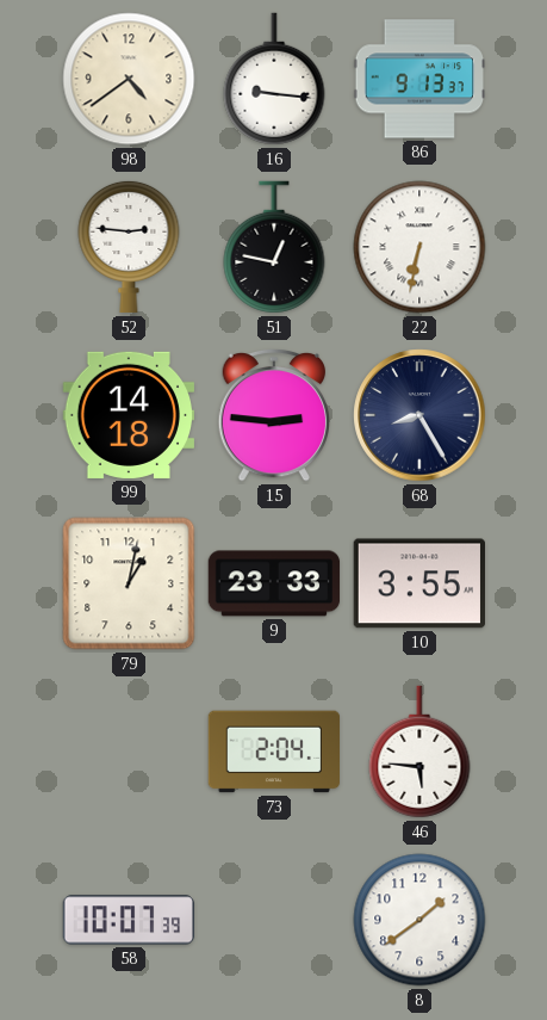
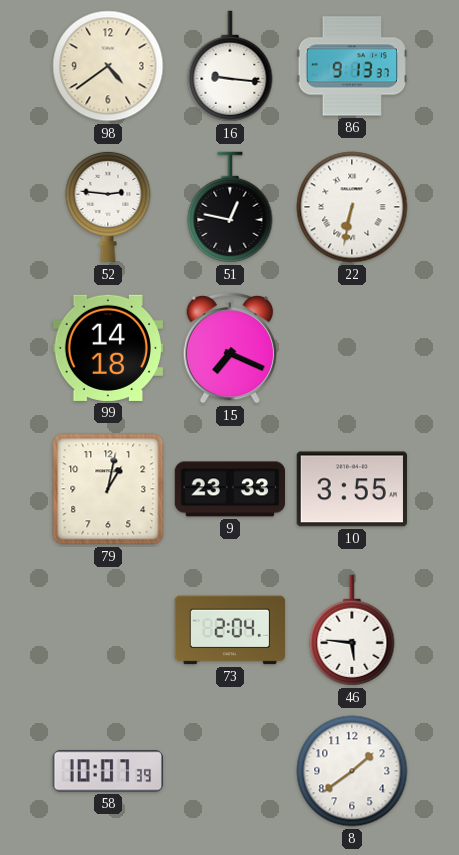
15: 2:46 -> 7:19 (229, 348)
68: 8:25 -> none (419, 415)
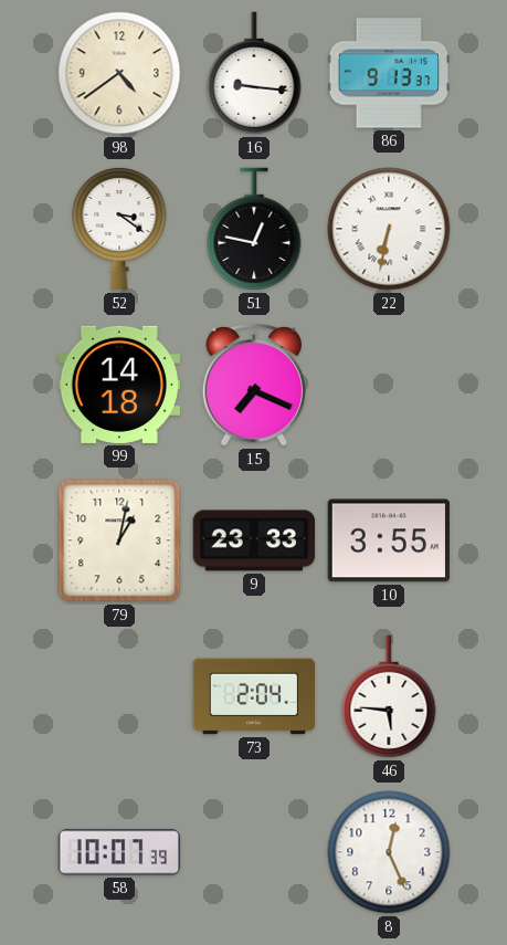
52: 2:46 -> 3:21 (119, 229)
8: 1:39 -> 12:26 (389, 852)
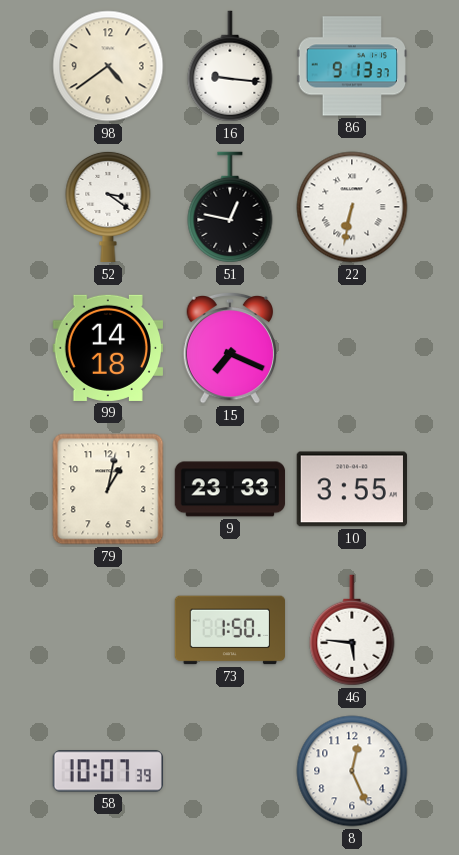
73: 2:04 -> 1:50 (230, 630)
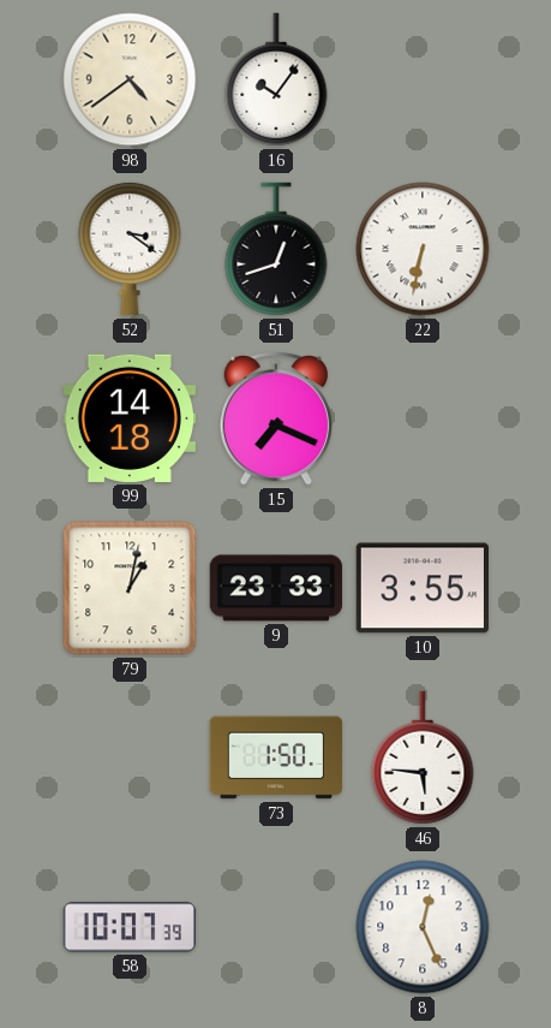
16: 9:16 -> 10:06 (276, 79)
86: 9:13 -> none (352, 66)
51: 12:47 -> 12:42 (276, 249)
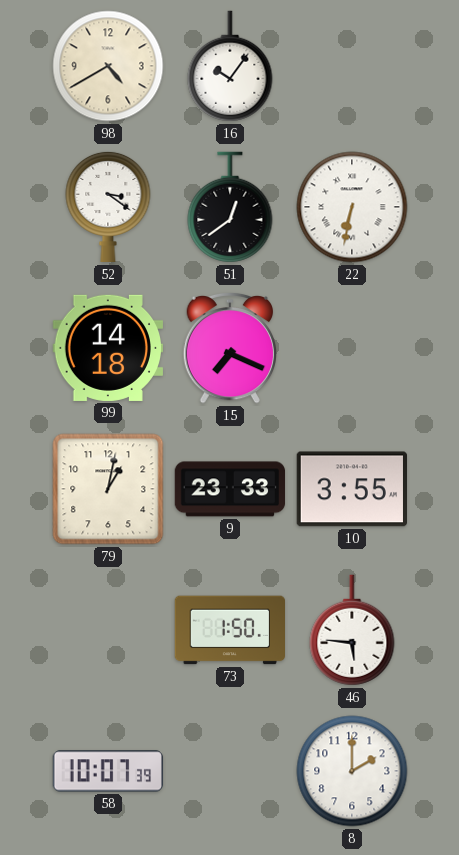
98: 4:39 -> 4:40 (108, 66)
51: 12:42 -> 12:39 (230, 207)
8: 12:26 -> 2:00 (352, 771)
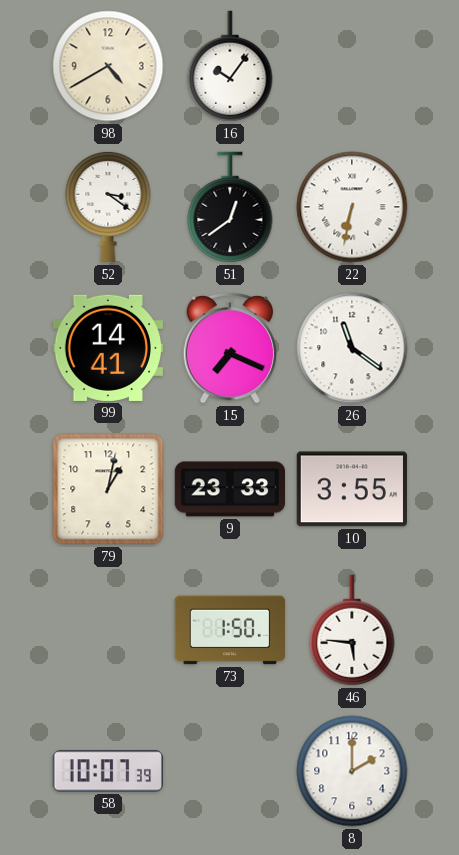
99: 14:18 -> 14:41 (107, 348)
26: none -> 11:21 (352, 348)
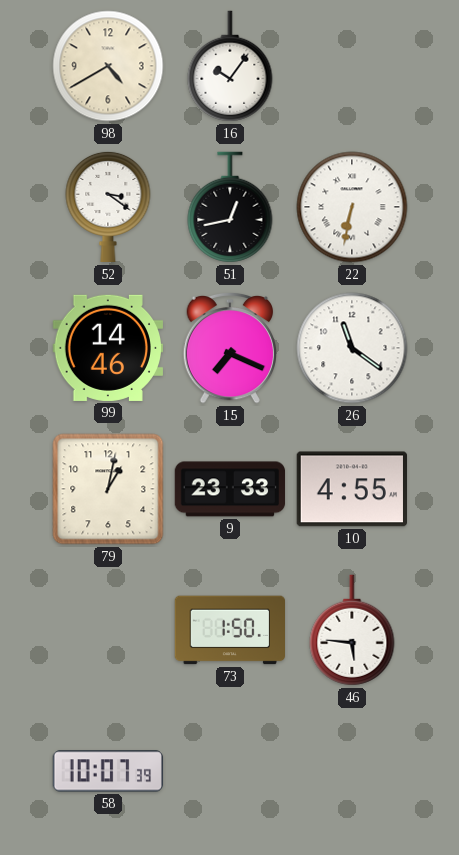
51: 12:39 -> 12:43 (230, 207)
99: 14:41 -> 14:46 (107, 348)
10: 3:55 -> 4:55 (351, 489)
8: 2:00 -> none (352, 771)
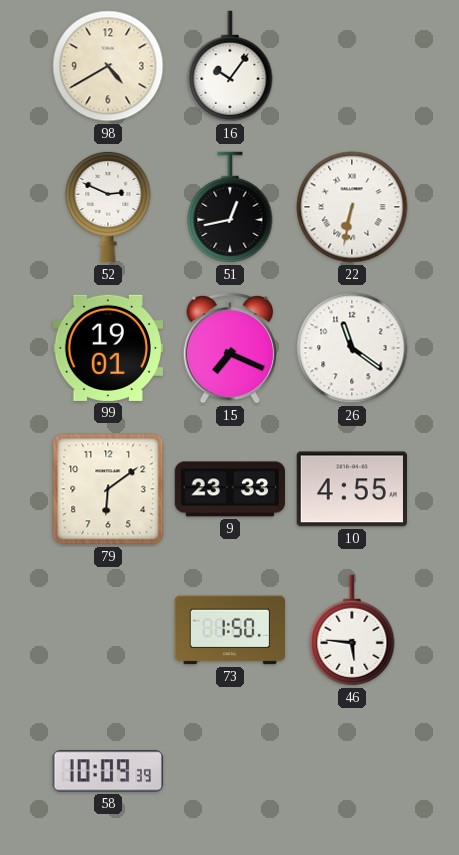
52: 3:21 -> 2:49 (108, 207)
99: 14:46 -> 19:01 (107, 348)
79: 1:02 -> 6:09 (108, 489)
58: 10:07 -> 10:09 (108, 771)
